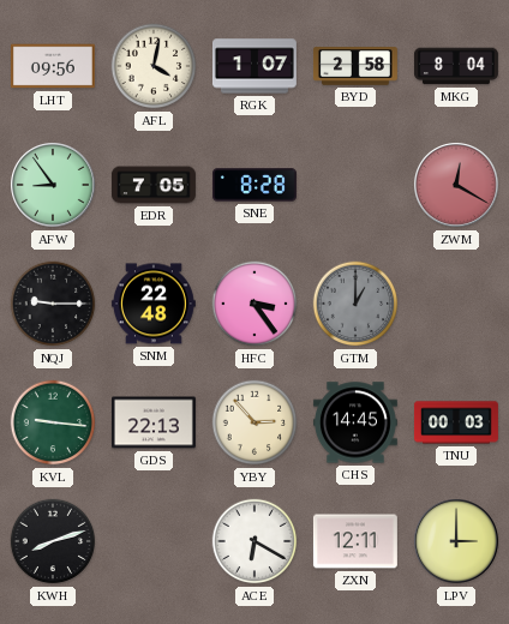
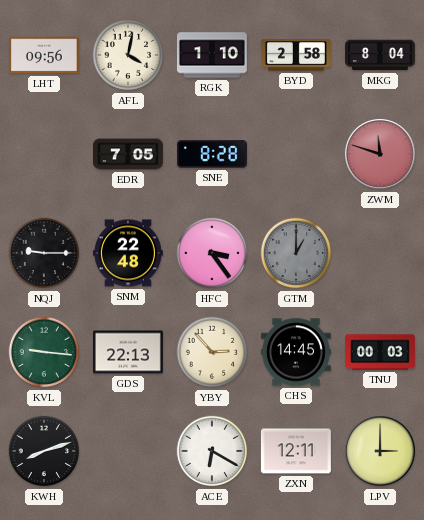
RGK: 1:07 -> 1:10 (212, 55)
AFW: 8:54 -> none (54, 186)
ZWM: 12:20 -> 11:48 (381, 155)
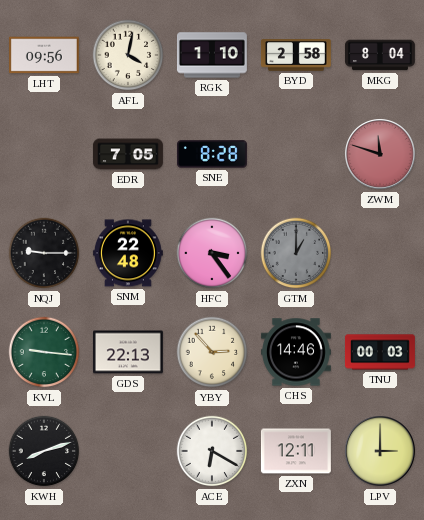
CHS: 14:45 -> 14:46 (296, 352)
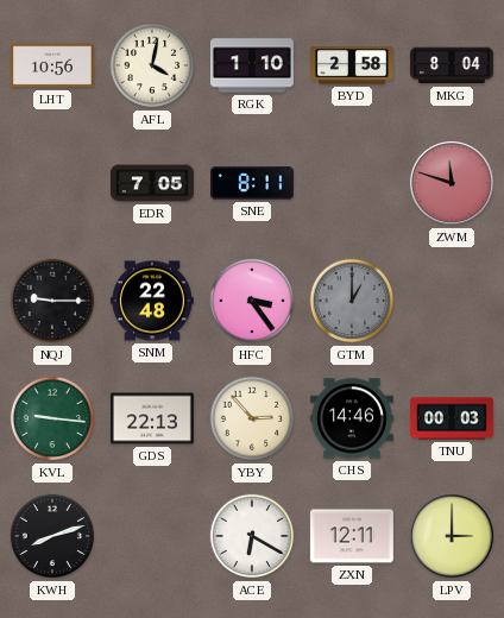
LHT: 09:56 -> 10:56 (52, 65)
SNE: 8:28 -> 8:11 (252, 183)
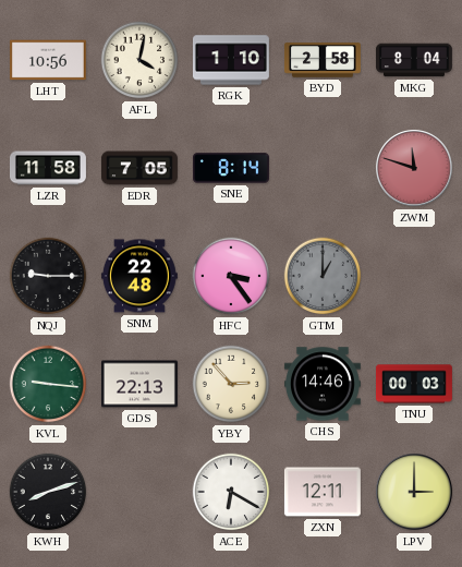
LZR: none -> 11:58 (48, 168)
SNE: 8:11 -> 8:14 (231, 168)
